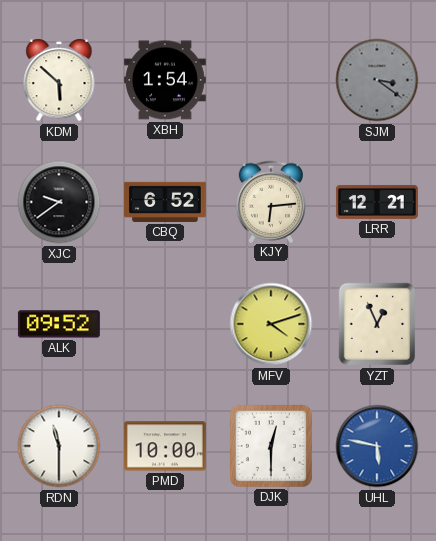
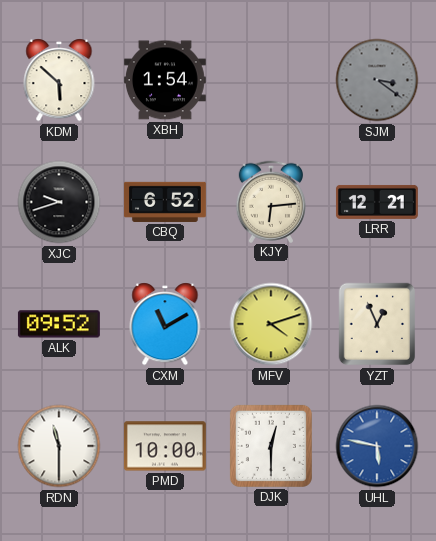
XJC: 9:39 -> 9:42 (59, 202)
CXM: none -> 11:10 (165, 324)
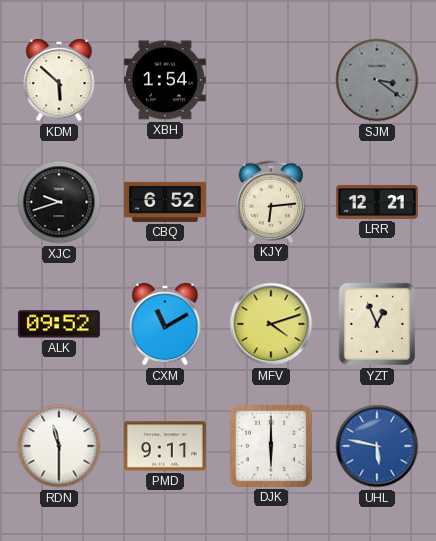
PMD: 10:00 -> 9:11 (165, 446)
DJK: 12:30 -> 6:00 (271, 446)
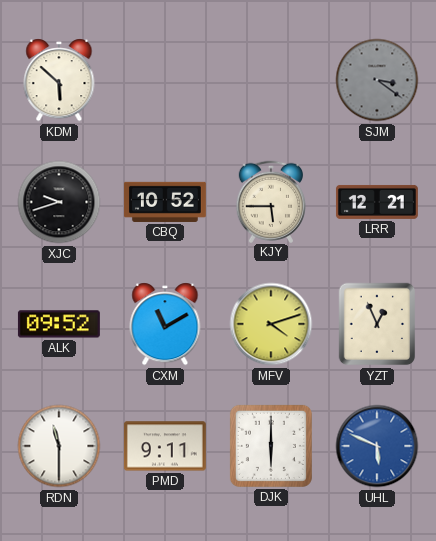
XBH: 1:54 -> none (165, 80)
CBQ: 6:52 -> 10:52 (165, 202)
KJY: 6:14 -> 5:45 (270, 201)
UHL: 5:47 -> 5:49 (377, 446)
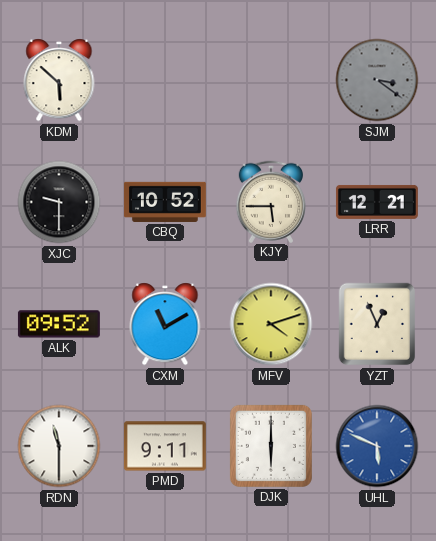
XJC: 9:42 -> 9:30 (59, 202)
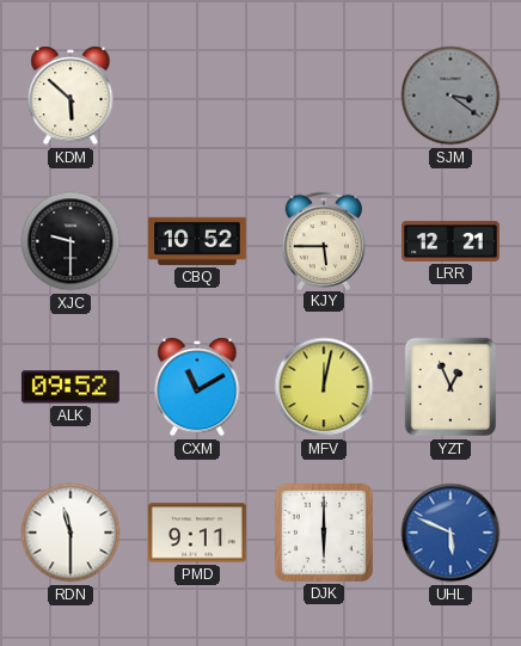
MFV: 4:12 -> 12:02 (324, 387)
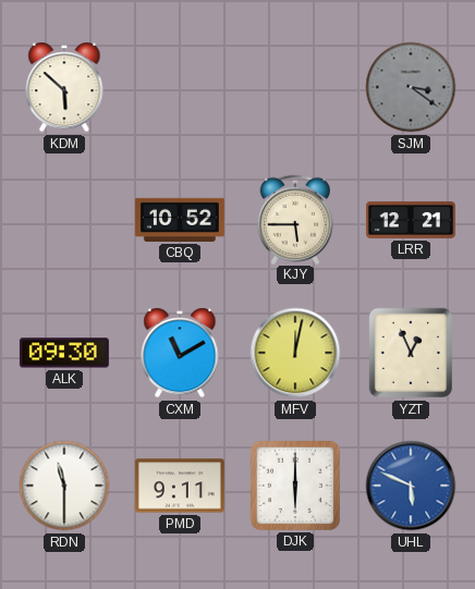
XJC: 9:30 -> none (71, 241)
ALK: 09:52 -> 09:30 (64, 353)
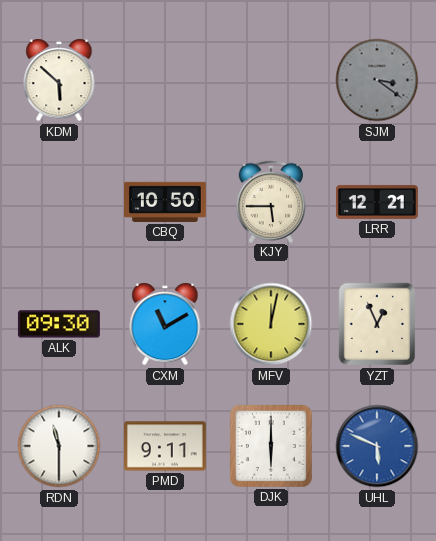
CBQ: 10:52 -> 10:50 (165, 202)
